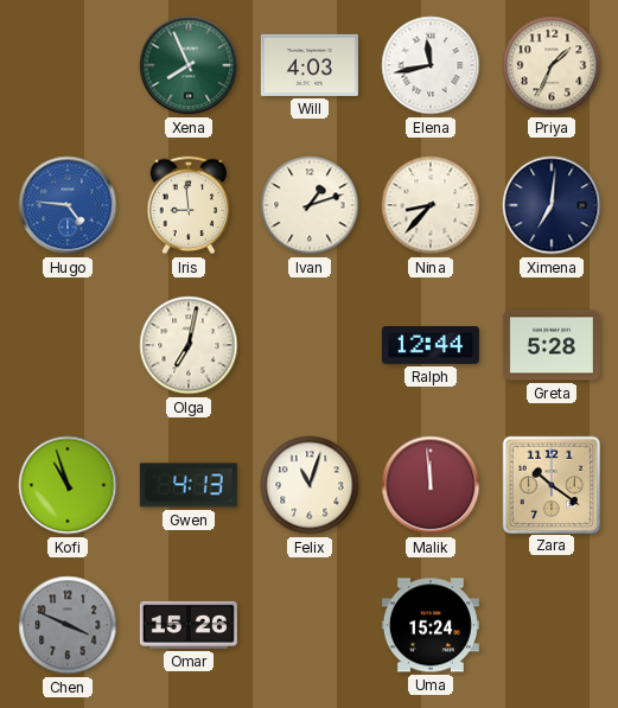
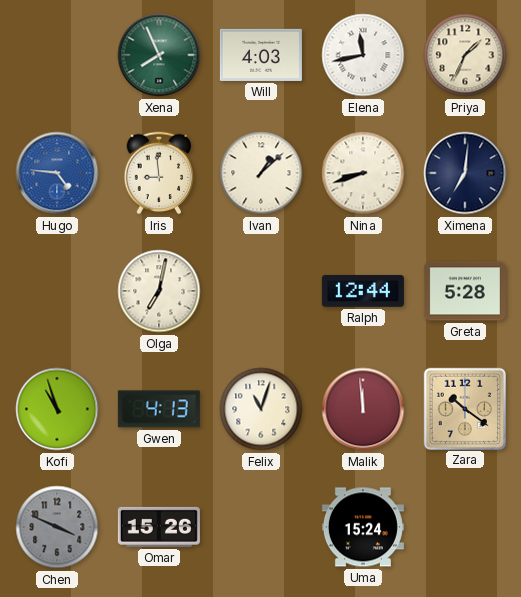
Ivan: 1:12 -> 1:08 (261, 173)
Nina: 8:37 -> 8:42 (363, 173)
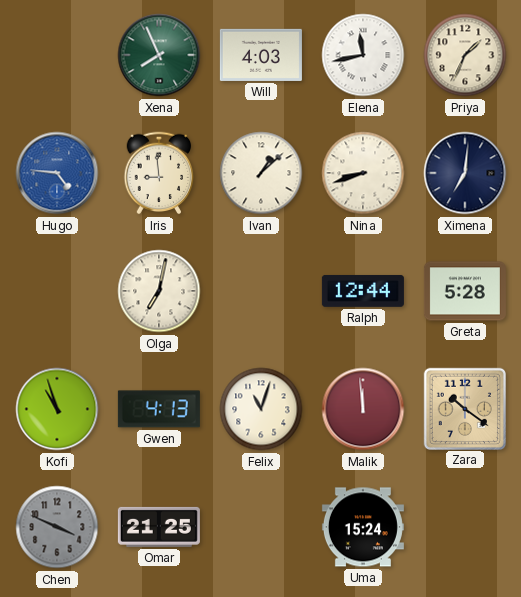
Omar: 15:26 -> 21:25 (159, 527)
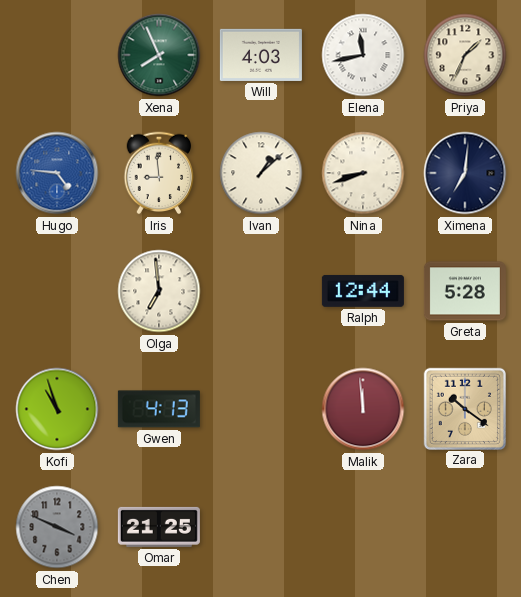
Olga: 7:02 -> 6:59 (159, 291)
Felix: 11:03 -> none (261, 409)
Uma: 15:24 -> none (363, 527)
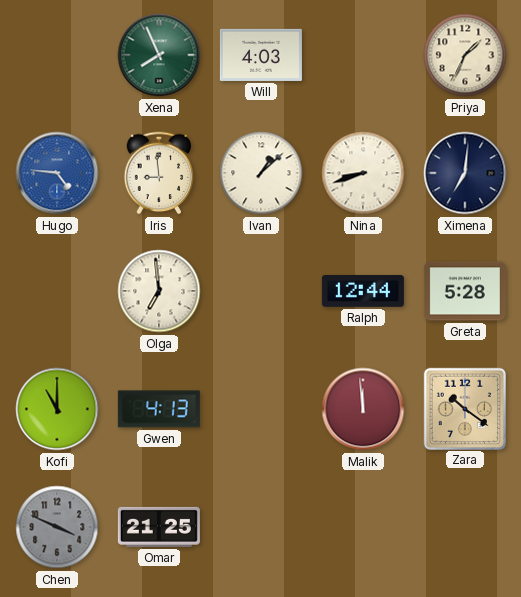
Elena: 11:43 -> none (363, 55)
Kofi: 10:57 -> 11:00 (57, 409)
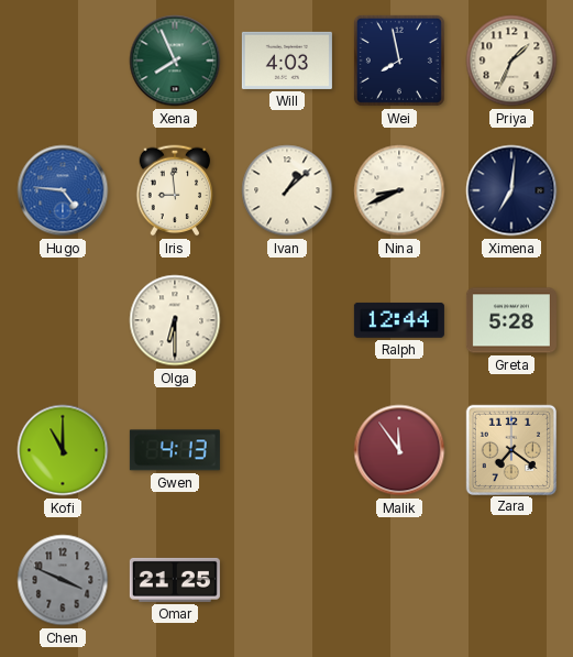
Wei: none -> 7:58 (399, 61)
Nina: 8:42 -> 8:41 (399, 190)
Olga: 6:59 -> 6:30 (175, 320)
Malik: 11:59 -> 11:54 (399, 450)
Zara: 10:21 -> 7:21 (510, 449)
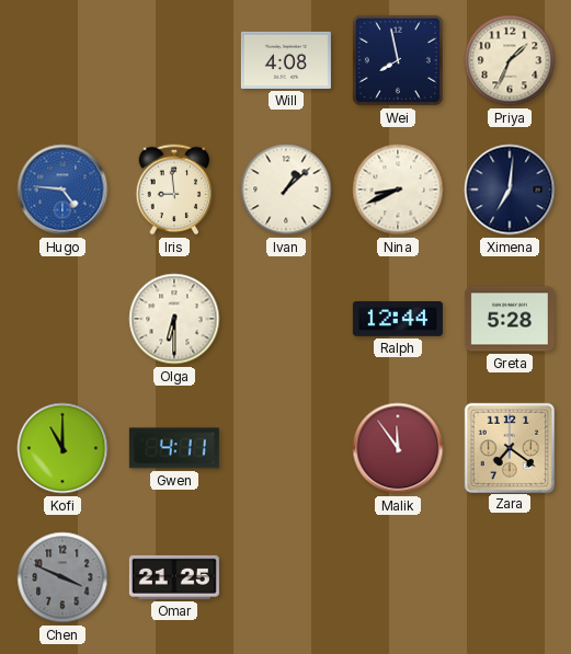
Xena: 7:56 -> none (175, 61)
Will: 4:03 -> 4:08 (286, 60)
Gwen: 4:13 -> 4:11 (174, 448)
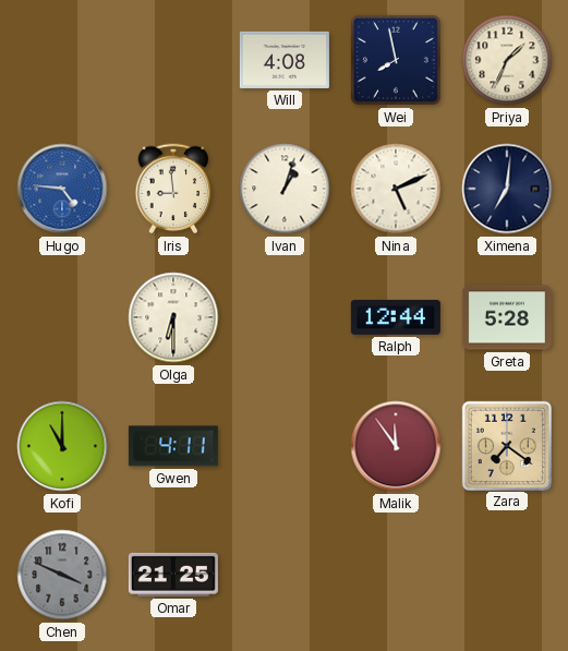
Ivan: 1:08 -> 1:03 (285, 189)
Nina: 8:41 -> 5:11 (396, 189)
